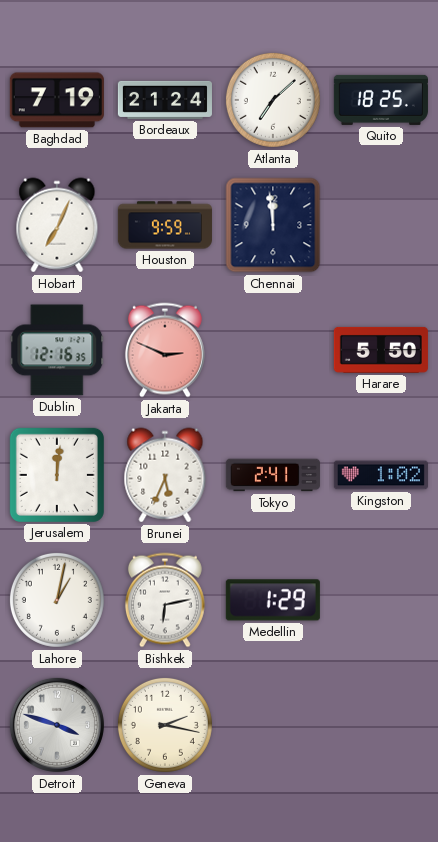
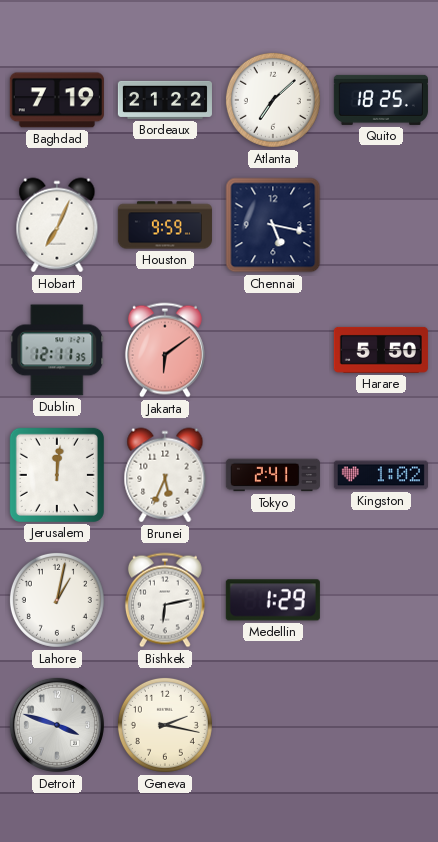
Bordeaux: 21:24 -> 21:22 (165, 100)
Chennai: 11:59 -> 5:17 (273, 225)
Dublin: 12:16 -> 12:11 (57, 350)
Jakarta: 2:49 -> 6:09 (165, 350)
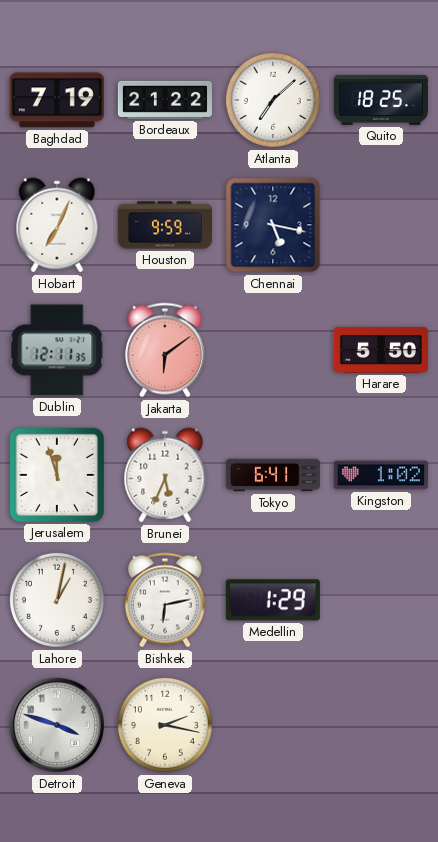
Jerusalem: 12:01 -> 11:57 (57, 475)
Tokyo: 2:41 -> 6:41 (273, 475)
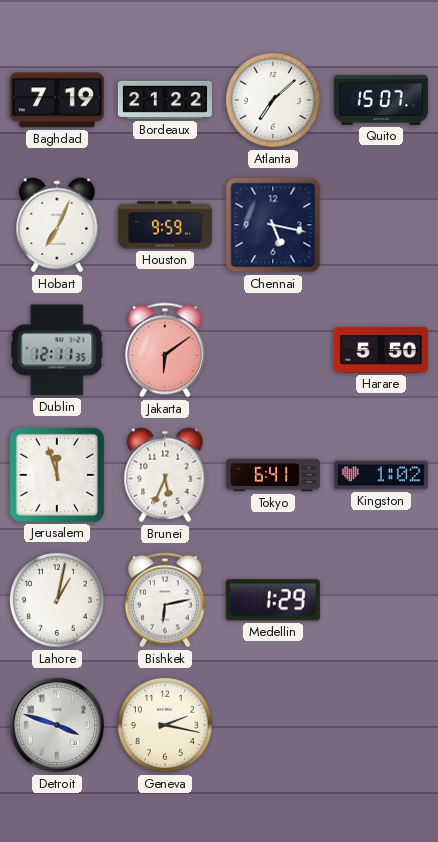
Quito: 18:25 -> 15:07 (381, 100)
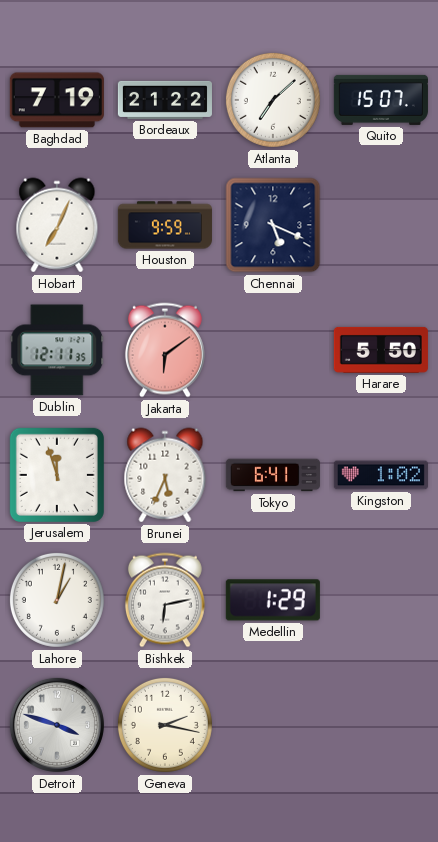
Chennai: 5:17 -> 5:19 (273, 225)
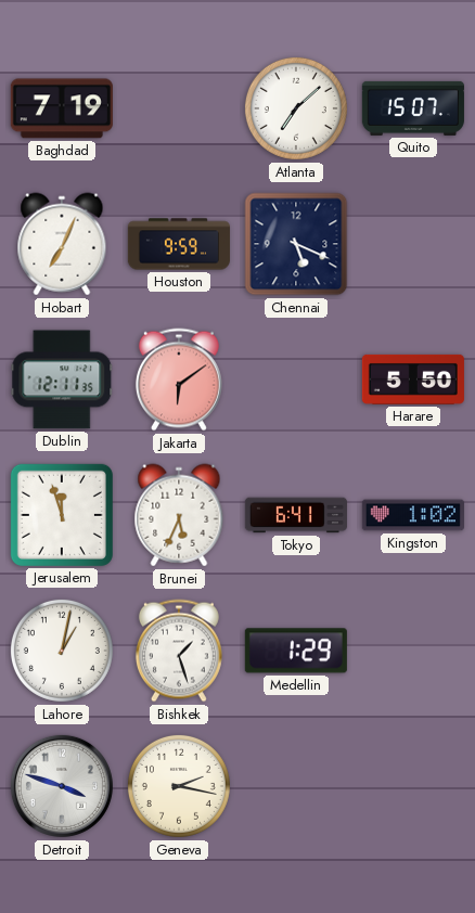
Bordeaux: 21:22 -> none (165, 100)
Bishkek: 6:13 -> 1:27 (179, 651)
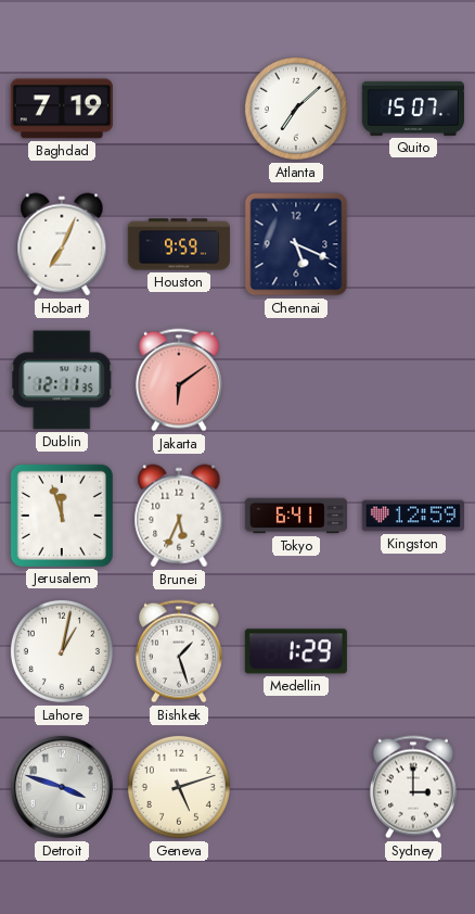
Harare: 5:50 -> none (413, 380)
Kingston: 1:02 -> 12:59 (413, 516)
Geneva: 2:17 -> 5:12 (179, 787)
Sydney: none -> 3:00 (413, 787)
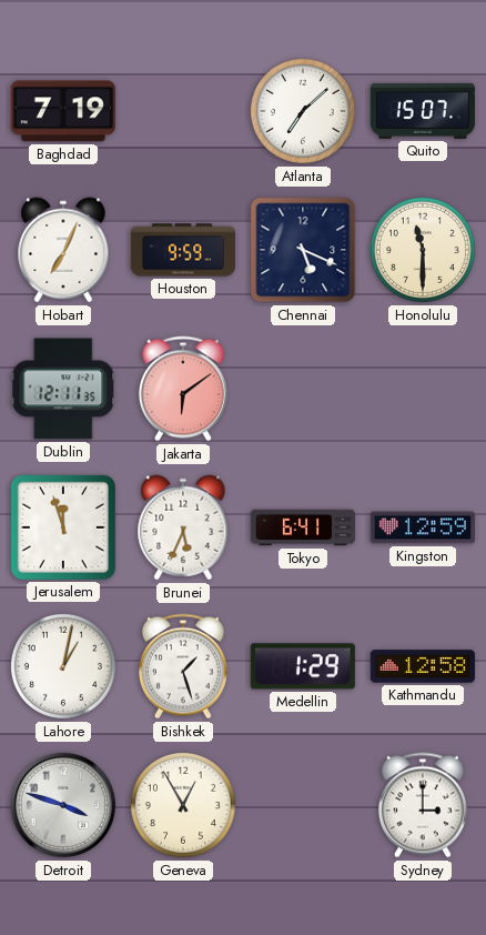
Honolulu: none -> 11:30 (423, 250)
Kathmandu: none -> 12:58 (423, 666)
Geneva: 5:12 -> 12:55 (183, 805)
